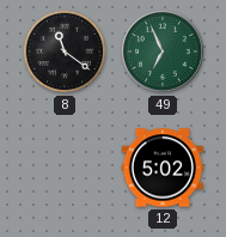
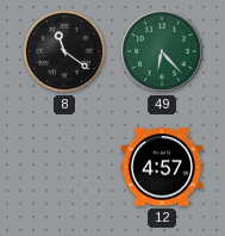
49: 6:56 -> 6:23 (162, 51)
12: 5:02 -> 4:57 (162, 167)
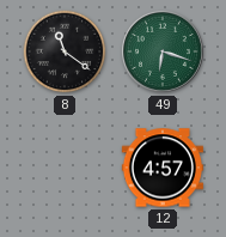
49: 6:23 -> 6:18 (163, 51)
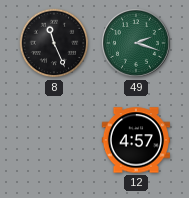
8: 11:21 -> 11:26 (54, 43)
49: 6:18 -> 2:18 (136, 43)
